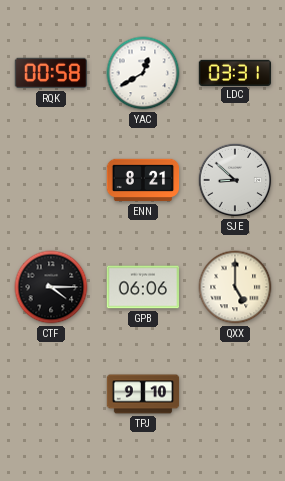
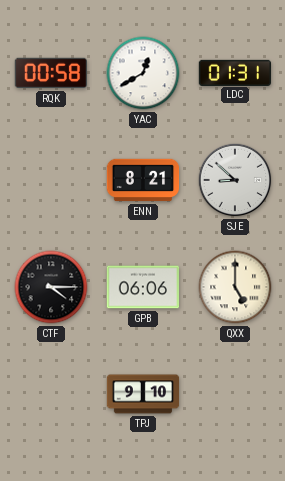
LDC: 03:31 -> 01:31 (235, 72)
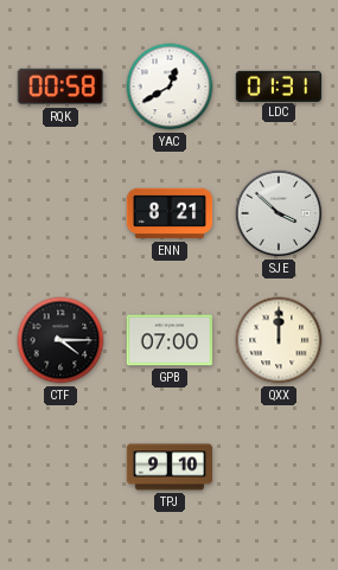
SJE: 8:52 -> 3:52 (279, 213)
GPB: 06:06 -> 07:00 (170, 340)
QXX: 5:00 -> 12:00 (279, 340)
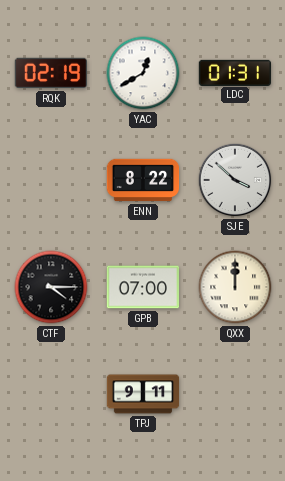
RQK: 00:58 -> 02:19 (50, 73)
ENN: 8:21 -> 8:22 (143, 180)
TPJ: 9:10 -> 9:11 (143, 394)
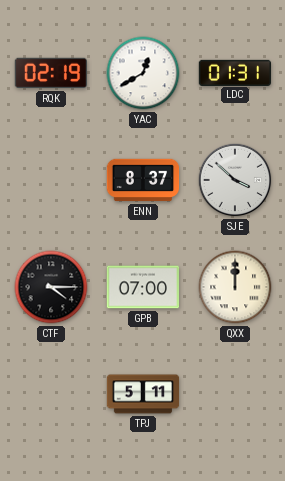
ENN: 8:22 -> 8:37 (143, 180)
TPJ: 9:11 -> 5:11 (143, 394)
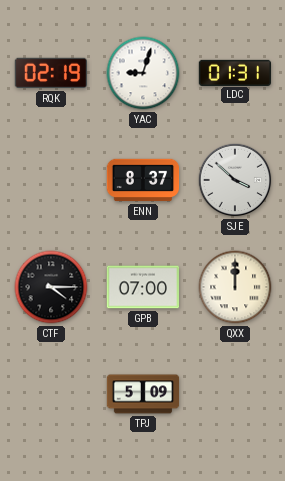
YAC: 12:40 -> 9:03 (143, 73)
TPJ: 5:11 -> 5:09 (143, 394)
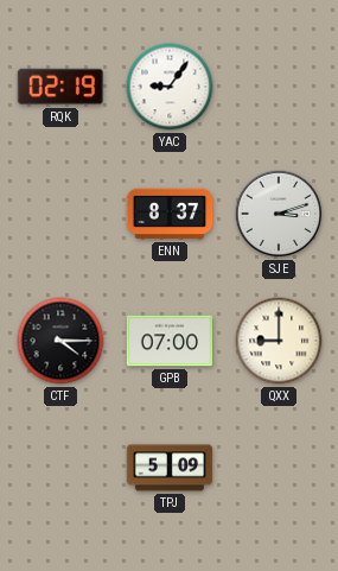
YAC: 9:03 -> 9:06 (170, 87)
LDC: 01:31 -> none (235, 72)
SJE: 3:52 -> 3:12 (279, 214)
QXX: 12:00 -> 9:00 (279, 341)
